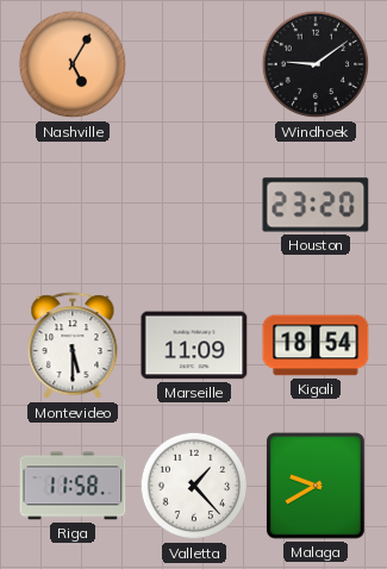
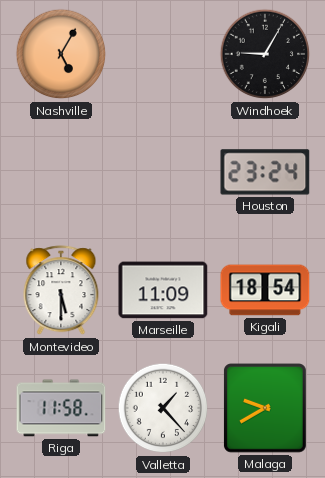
Windhoek: 9:09 -> 9:05 (265, 54)
Houston: 23:20 -> 23:24 (265, 172)
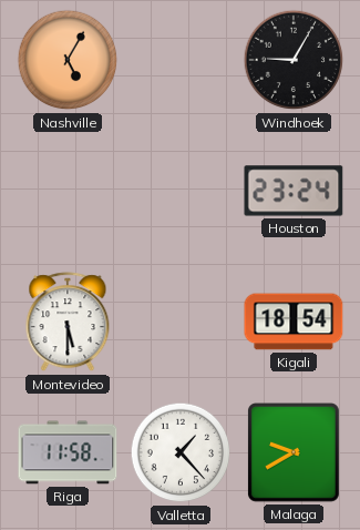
Marseille: 11:09 -> none (163, 290)
